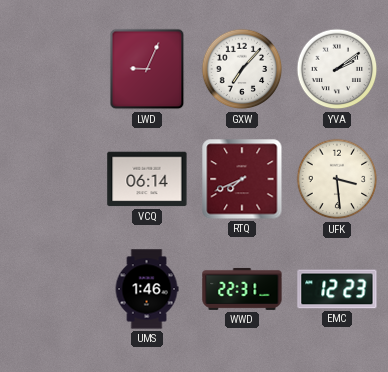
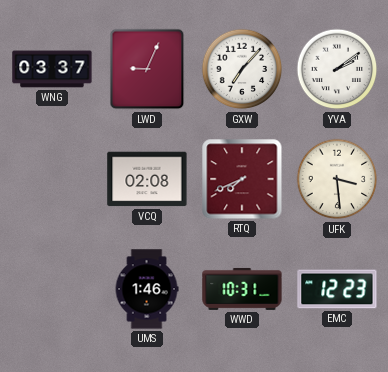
WNG: none -> 03:37 (52, 69)
VCQ: 06:14 -> 02:08 (147, 179)
WWD: 22:31 -> 10:31 (242, 289)
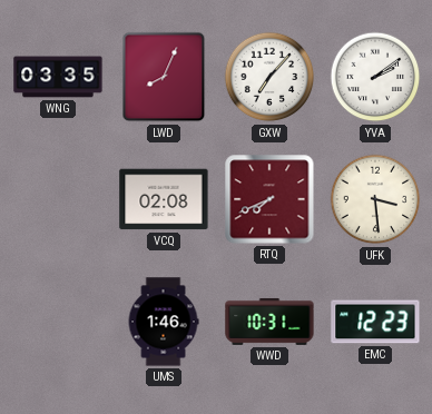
WNG: 03:37 -> 03:35 (58, 77)
LWD: 9:04 -> 8:04 (164, 77)
